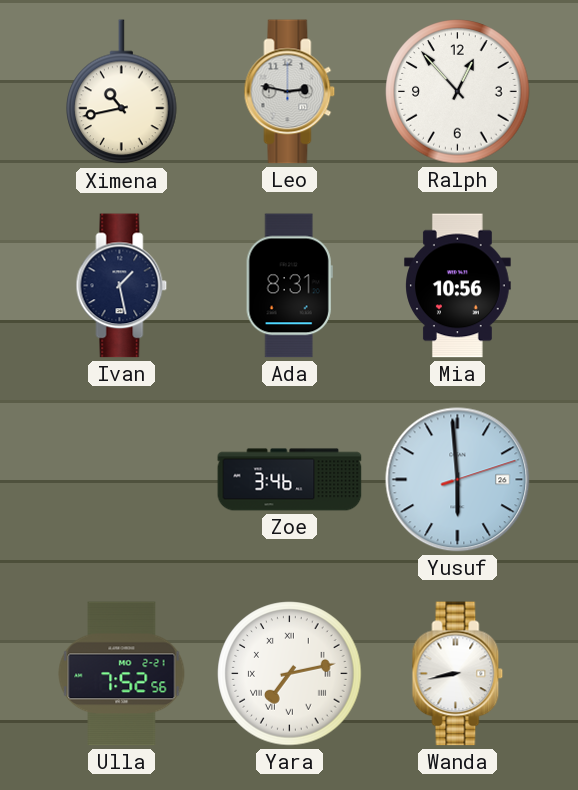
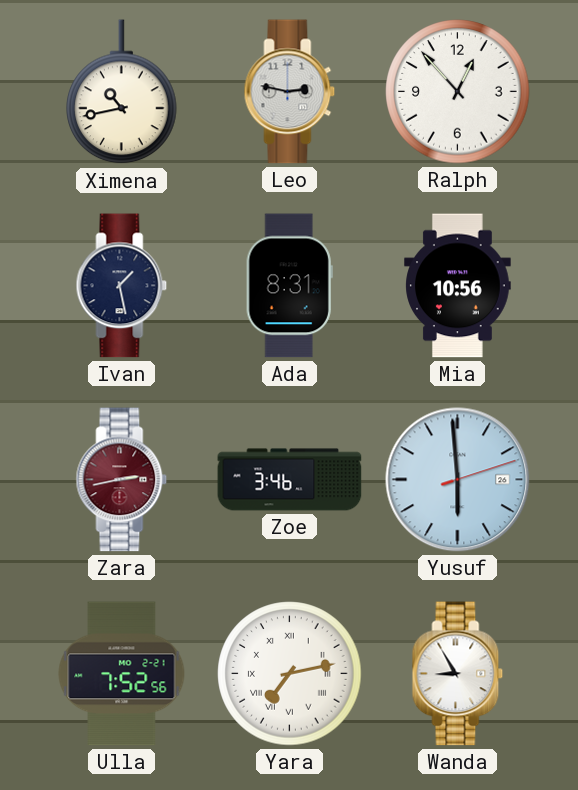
Zara: none -> 2:43 (122, 480)
Wanda: 8:43 -> 8:55 (458, 674)
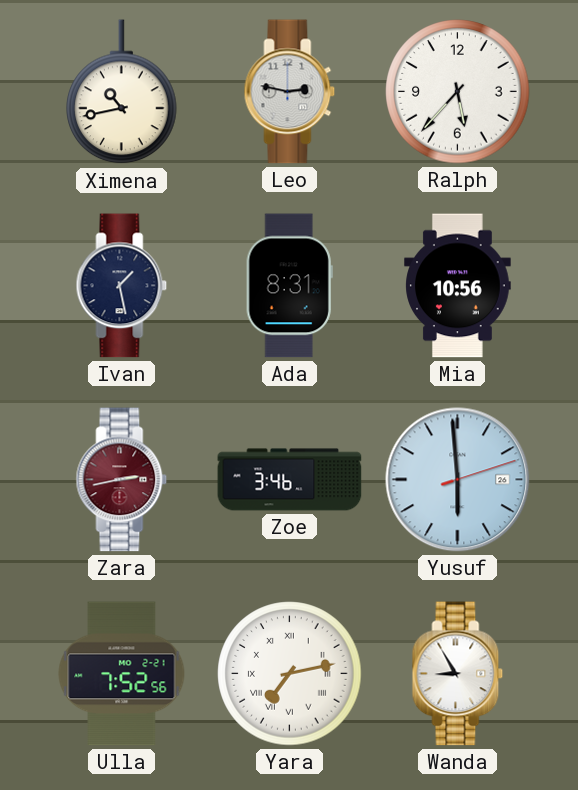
Ralph: 12:53 -> 5:37 (458, 92)
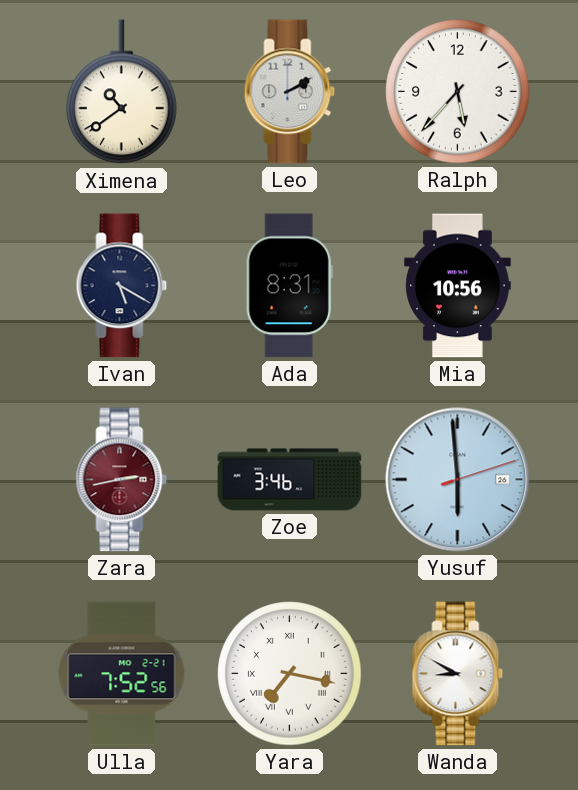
Ximena: 10:43 -> 10:39 (122, 92)
Leo: 2:47 -> 2:10 (290, 92)
Ivan: 1:28 -> 5:20 (122, 286)
Yara: 7:13 -> 7:17 (290, 674)
Wanda: 8:55 -> 8:50 (458, 674)
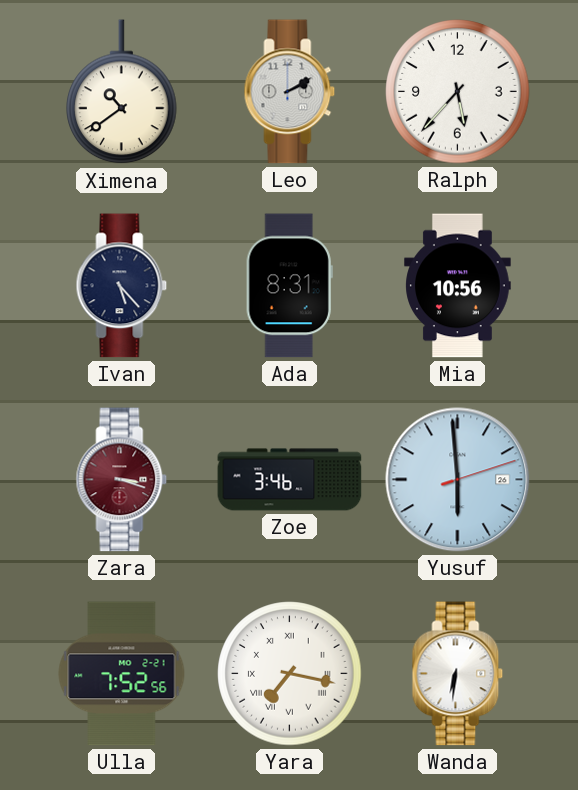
Ivan: 5:20 -> 5:23 (122, 286)
Zara: 2:43 -> 3:18 (122, 480)
Wanda: 8:50 -> 6:31 (458, 674)
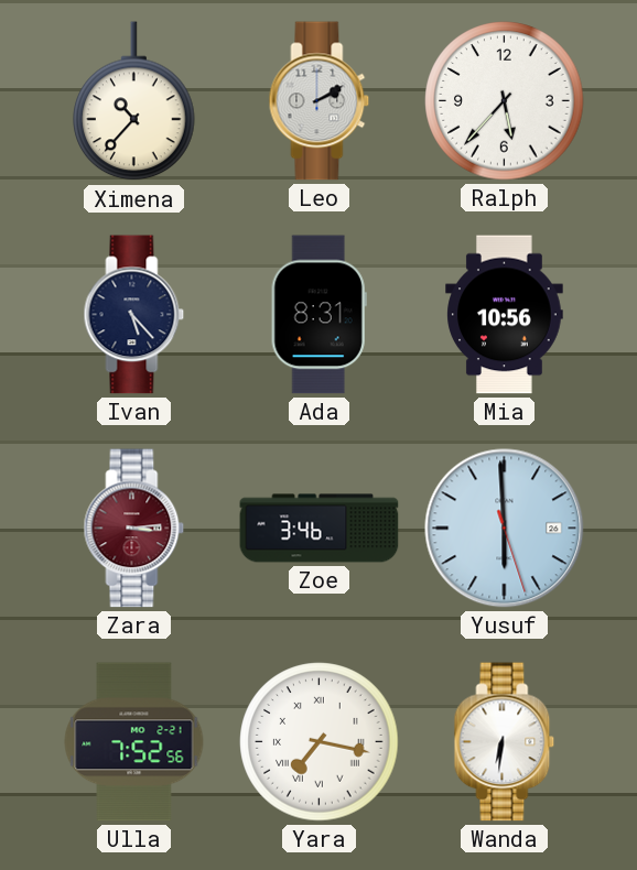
Ximena: 10:39 -> 10:37 (134, 101)
Zara: 3:18 -> 3:14 (134, 529)
Yusuf: 5:59:12 -> 5:59:27 (505, 529)
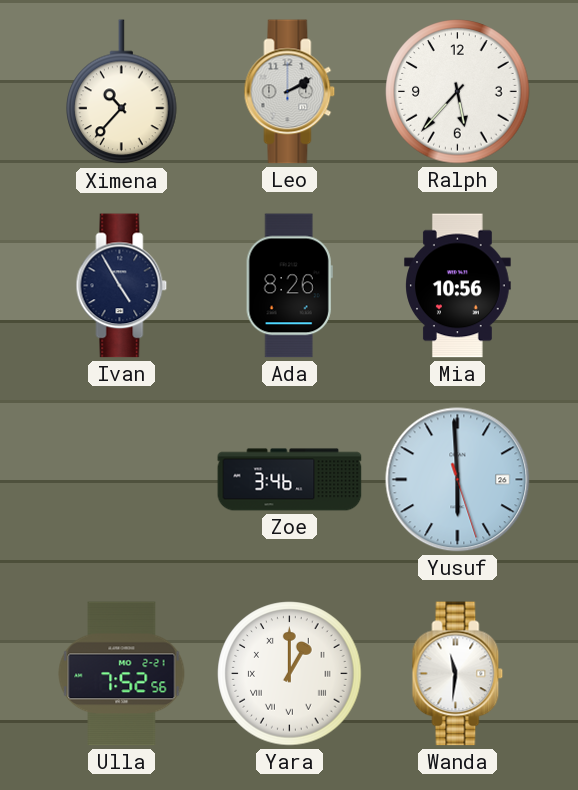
Ivan: 5:23 -> 4:55 (122, 286)
Ada: 8:31 -> 8:26 (289, 286)
Zara: 3:14 -> none (134, 529)
Yara: 7:17 -> 1:00 (290, 674)
Wanda: 6:31 -> 11:31 (458, 674)
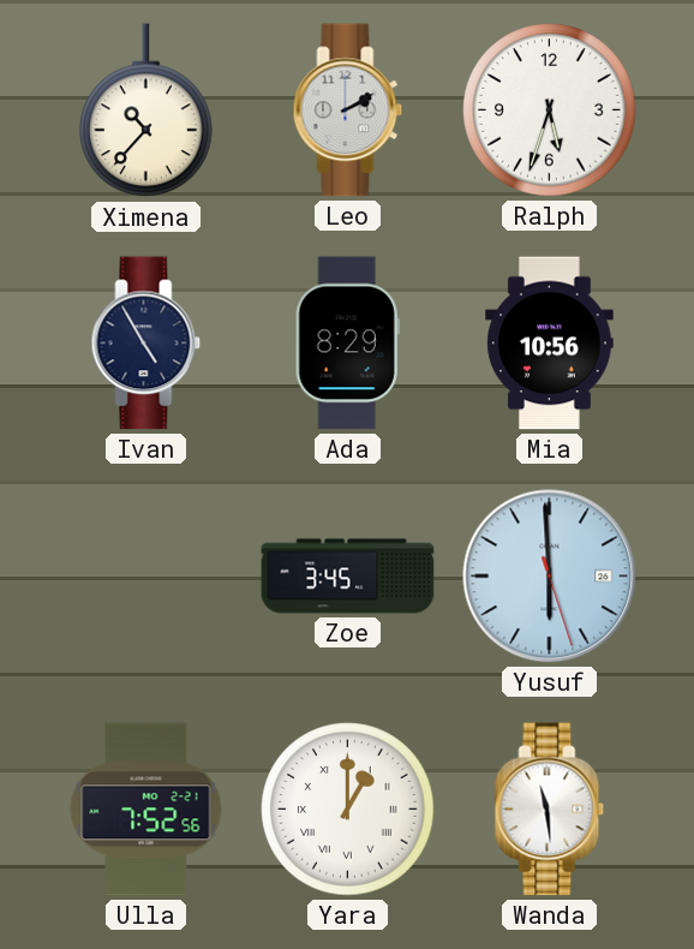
Ralph: 5:37 -> 5:33 (550, 111)
Ada: 8:26 -> 8:29 (347, 344)
Zoe: 3:46 -> 3:45 (348, 577)
Wanda: 11:31 -> 11:29 (550, 810)
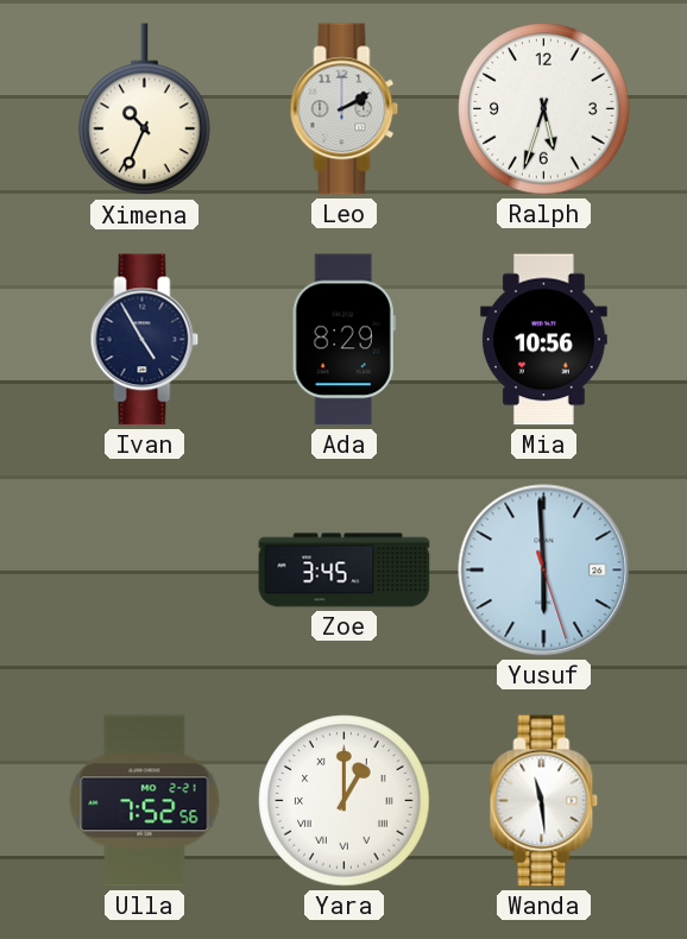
Ximena: 10:37 -> 10:34 (145, 109)
